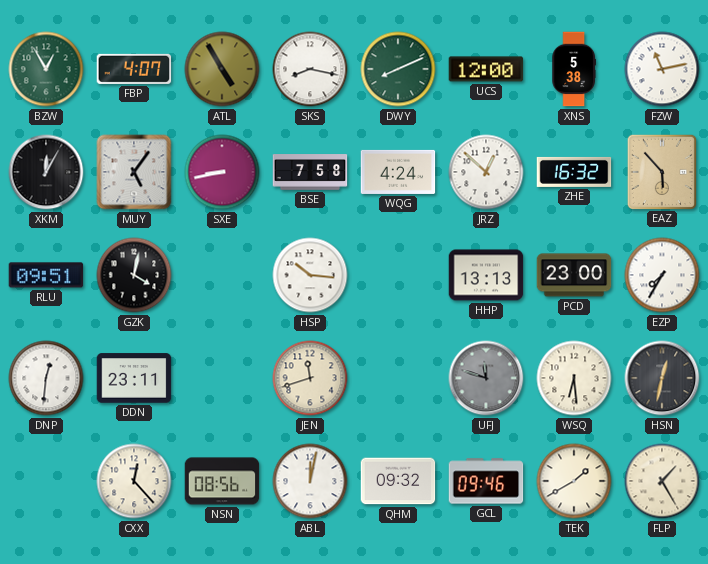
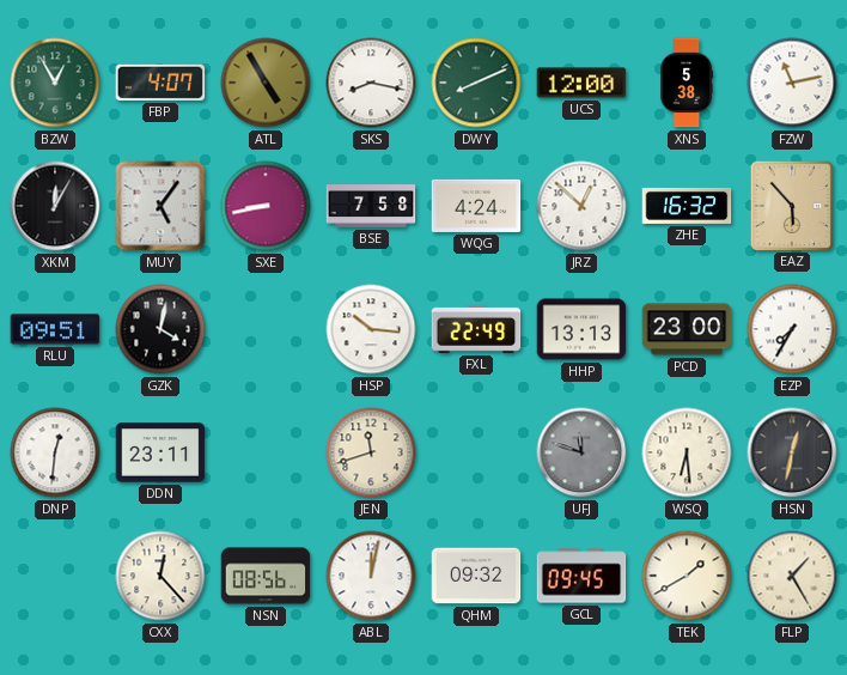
FXL: none -> 22:49 (476, 329)
GCL: 09:46 -> 09:45 (581, 576)
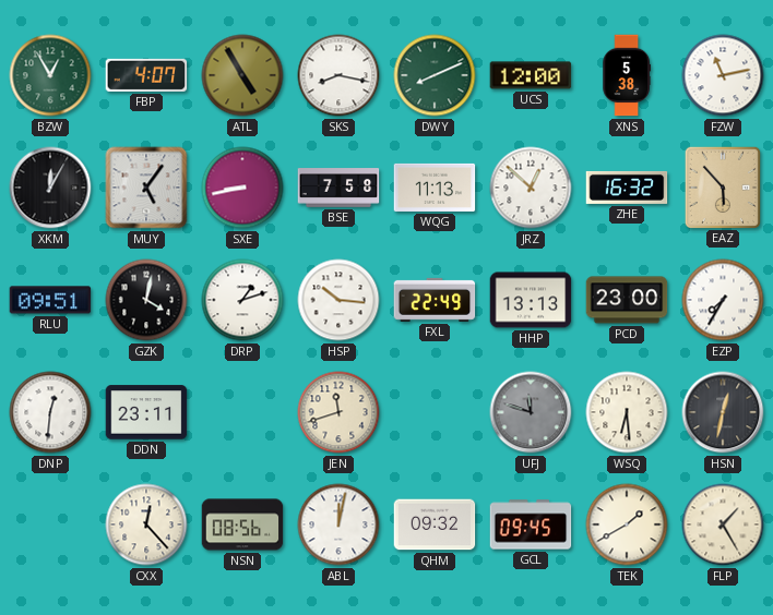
WQG: 4:24 -> 11:13 (435, 188)
DRP: none -> 1:12 (242, 300)
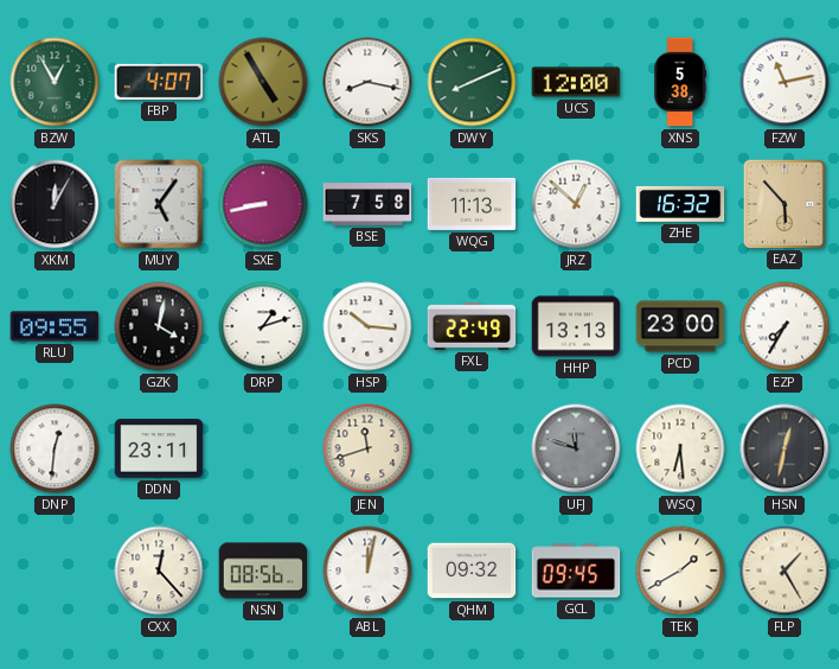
RLU: 09:51 -> 09:55 (55, 326)
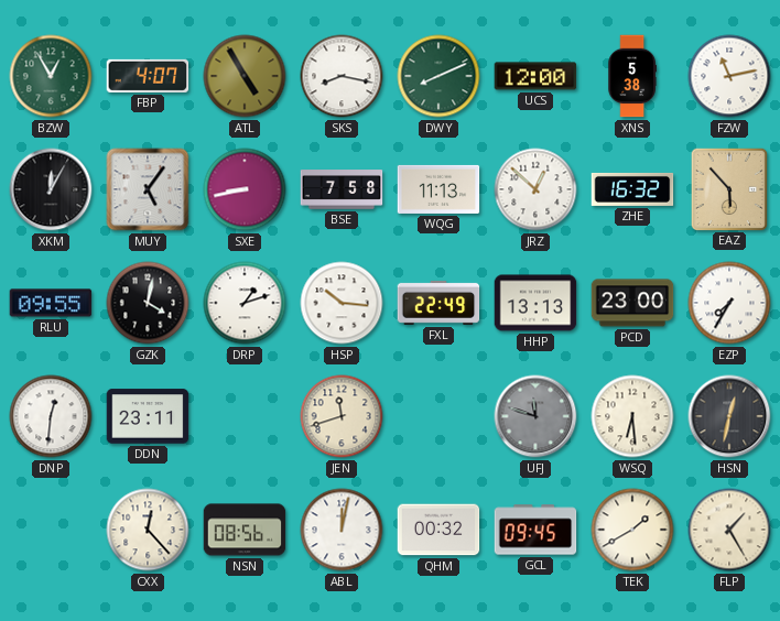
QHM: 09:32 -> 00:32 (438, 530)
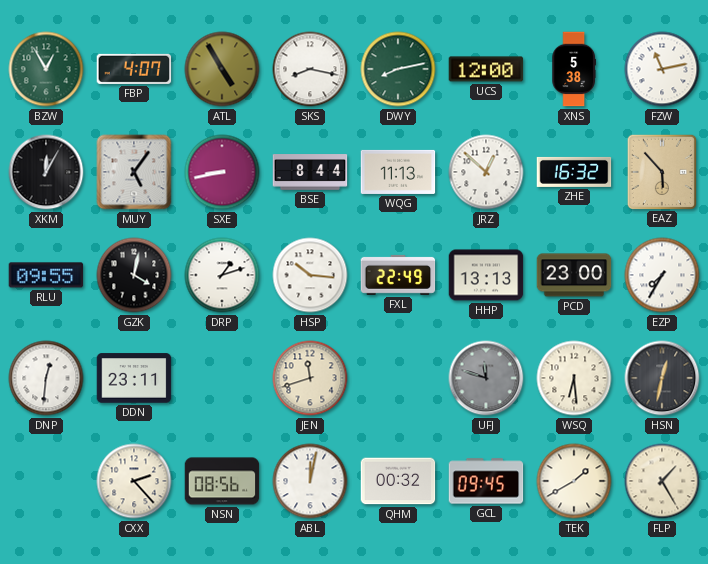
DWY: 8:11 -> 8:13 (398, 69)
BSE: 7:58 -> 8:44 (310, 172)
CXX: 12:23 -> 2:23 (134, 481)
